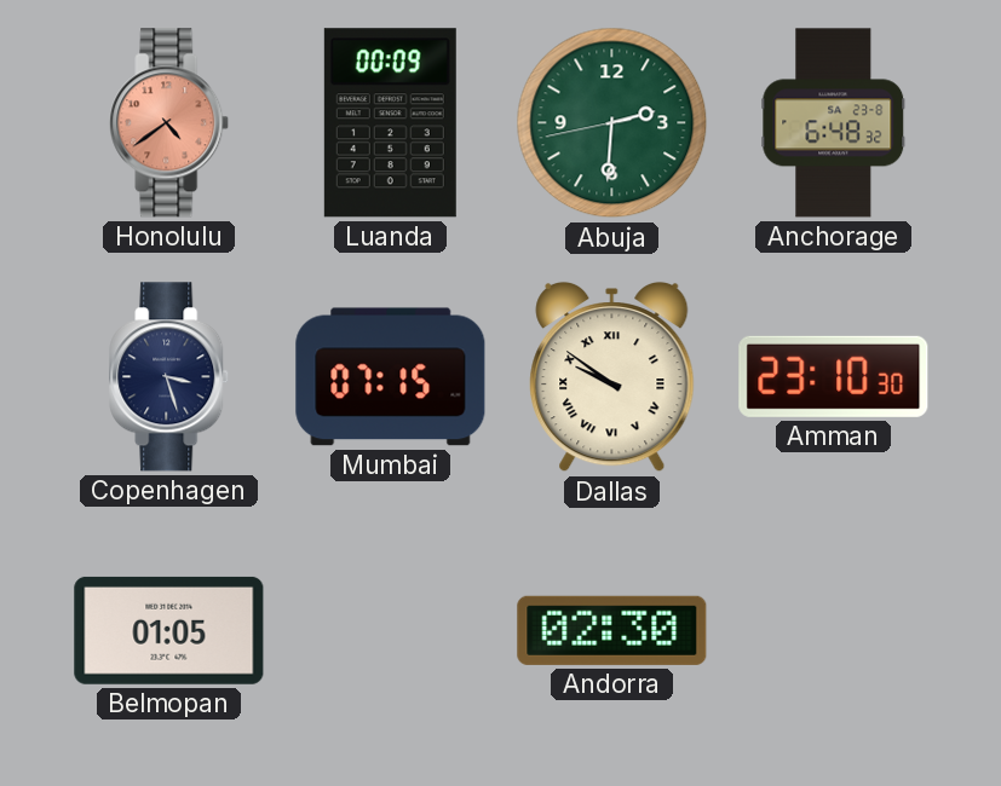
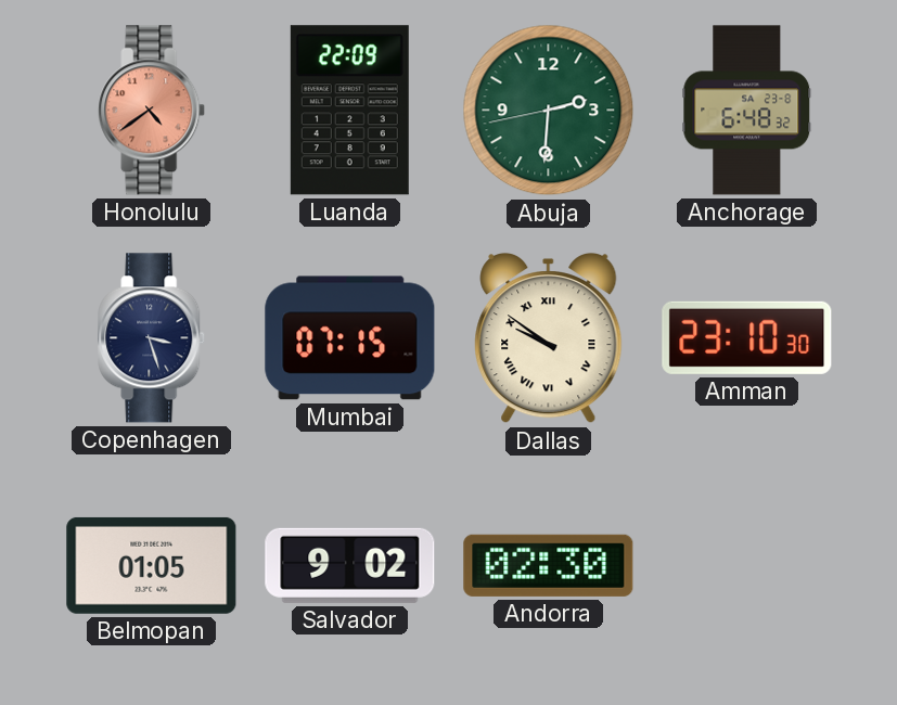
Luanda: 00:09 -> 22:09 (349, 111)
Salvador: none -> 9:02 (350, 565)
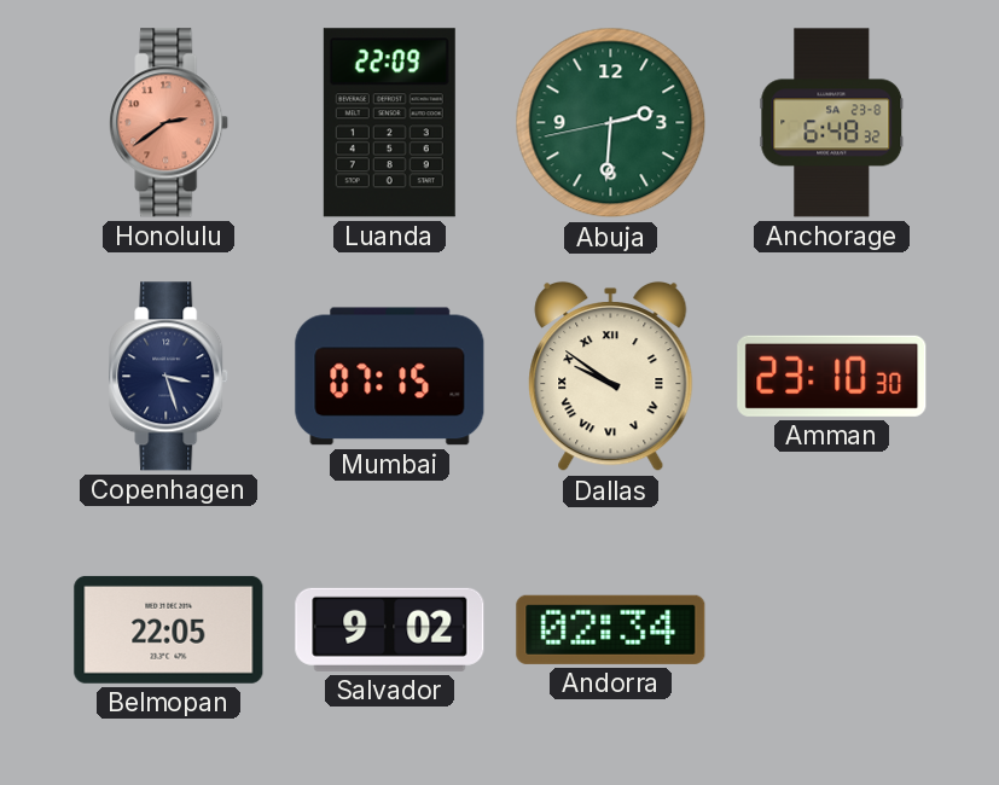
Honolulu: 4:39 -> 2:39 (169, 123)
Belmopan: 01:05 -> 22:05 (169, 629)
Andorra: 02:30 -> 02:34 (611, 629)
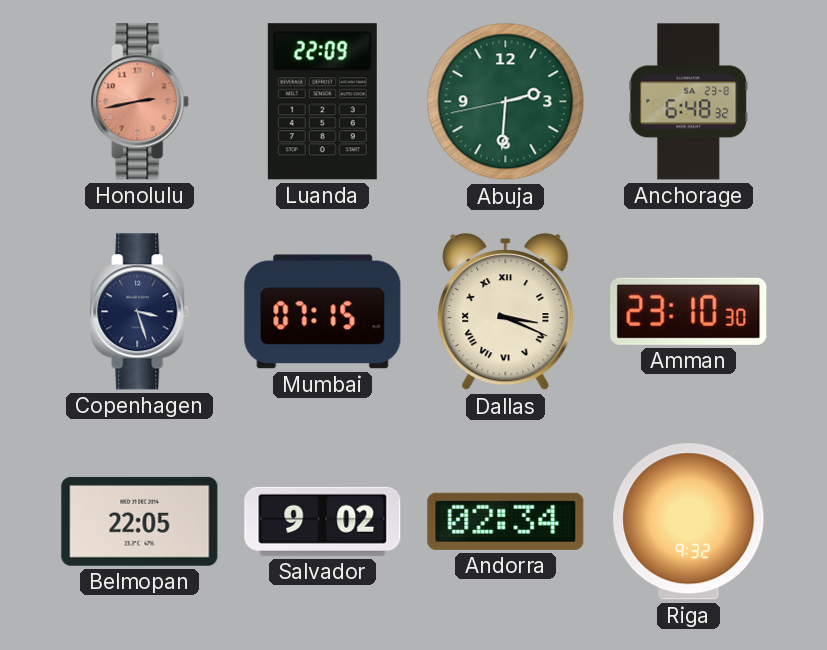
Honolulu: 2:39 -> 2:43 (140, 102)
Dallas: 9:51 -> 3:19 (506, 312)
Riga: none -> 9:32 (689, 522)
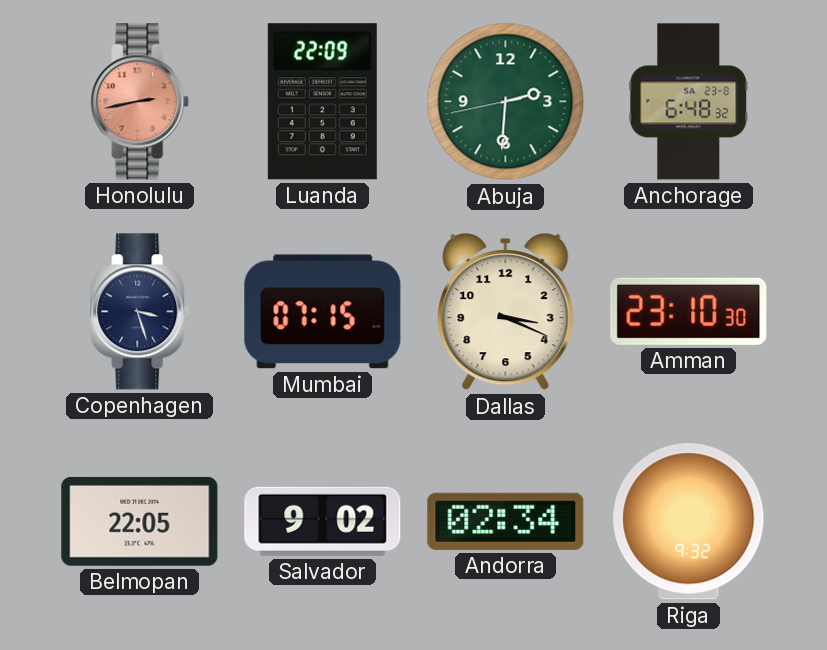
Dallas numerals: Roman -> Arabic (506, 312)
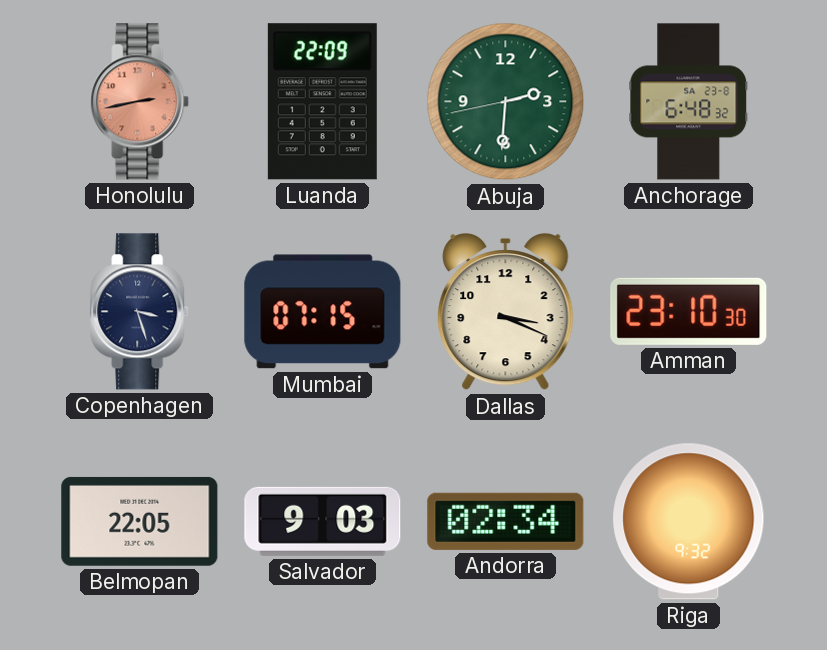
Salvador: 9:02 -> 9:03 (323, 521)
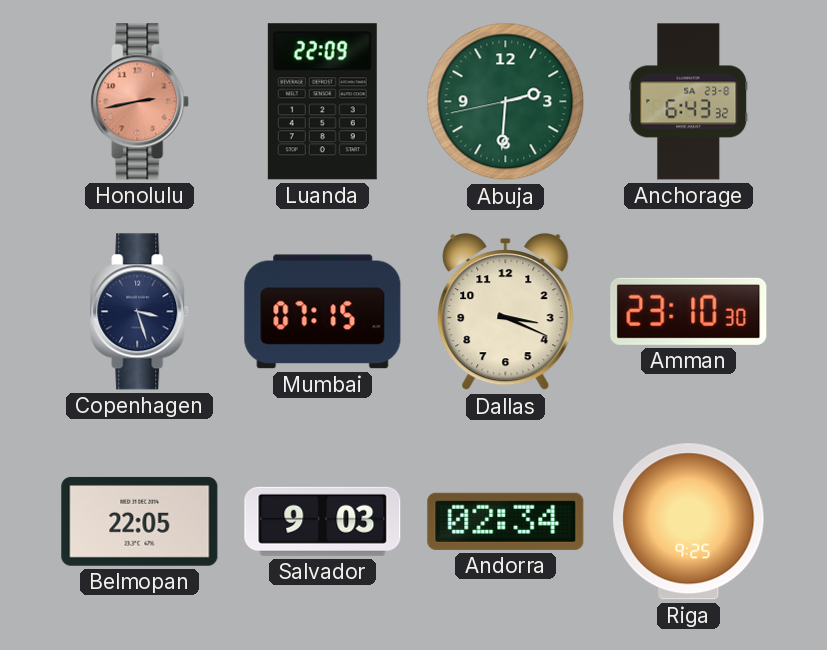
Anchorage: 6:48 -> 6:43 (689, 102)
Riga: 9:32 -> 9:25 (689, 522)
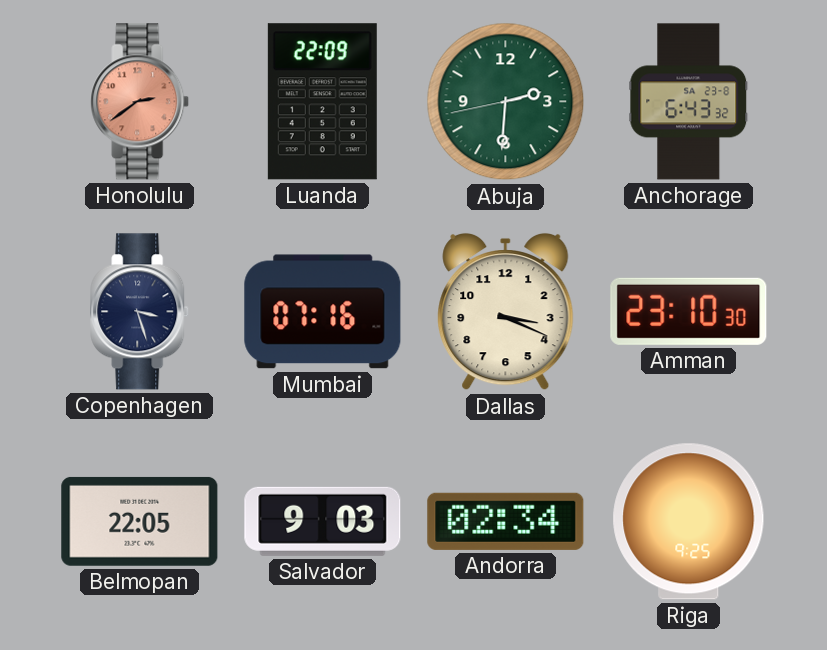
Honolulu: 2:43 -> 2:39 (140, 102)
Mumbai: 07:15 -> 07:16 (323, 312)
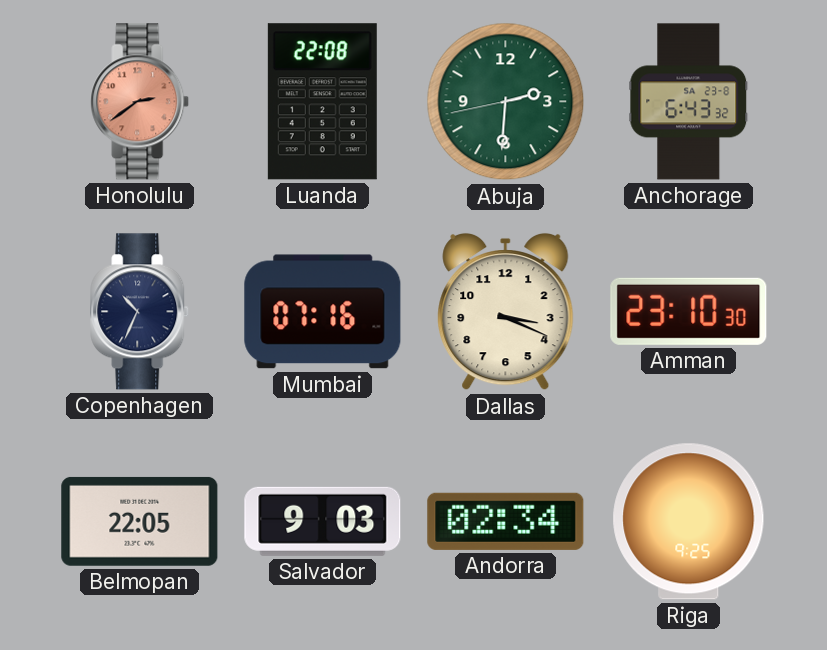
Luanda: 22:09 -> 22:08 (322, 102)
Copenhagen: 3:27 -> 10:34 (140, 312)
